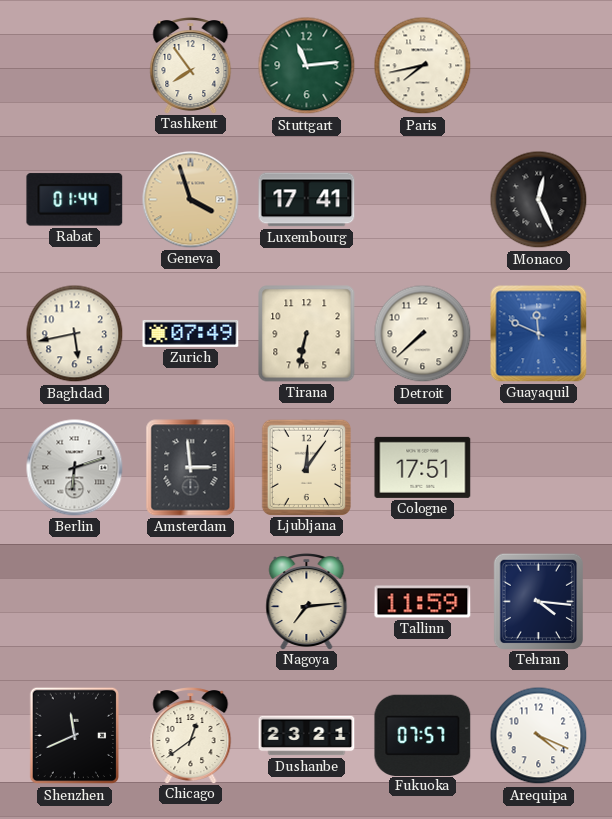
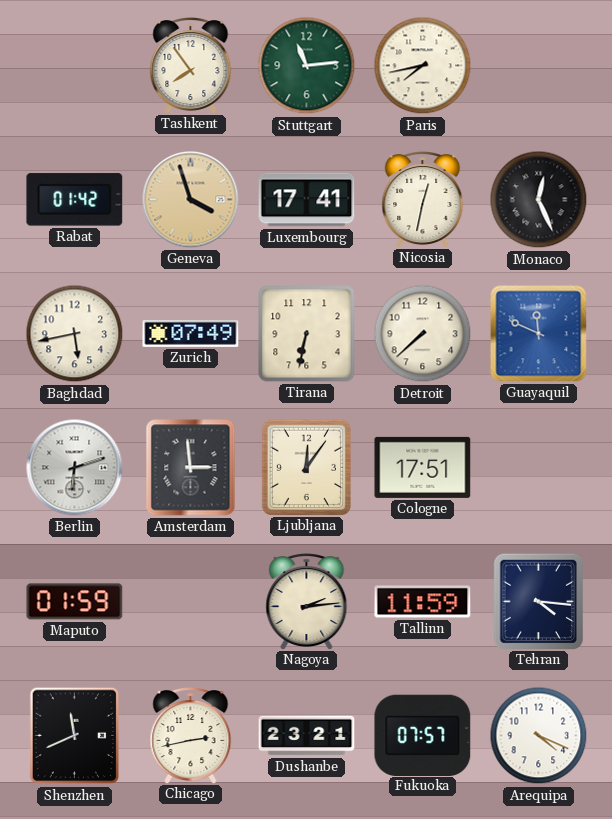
Rabat: 01:44 -> 01:42 (75, 200)
Nicosia: none -> 12:32 (423, 200)
Maputo: none -> 01:59 (75, 602)
Nagoya: 7:14 -> 2:14 (307, 602)
Chicago: 12:39 -> 2:43 (191, 736)
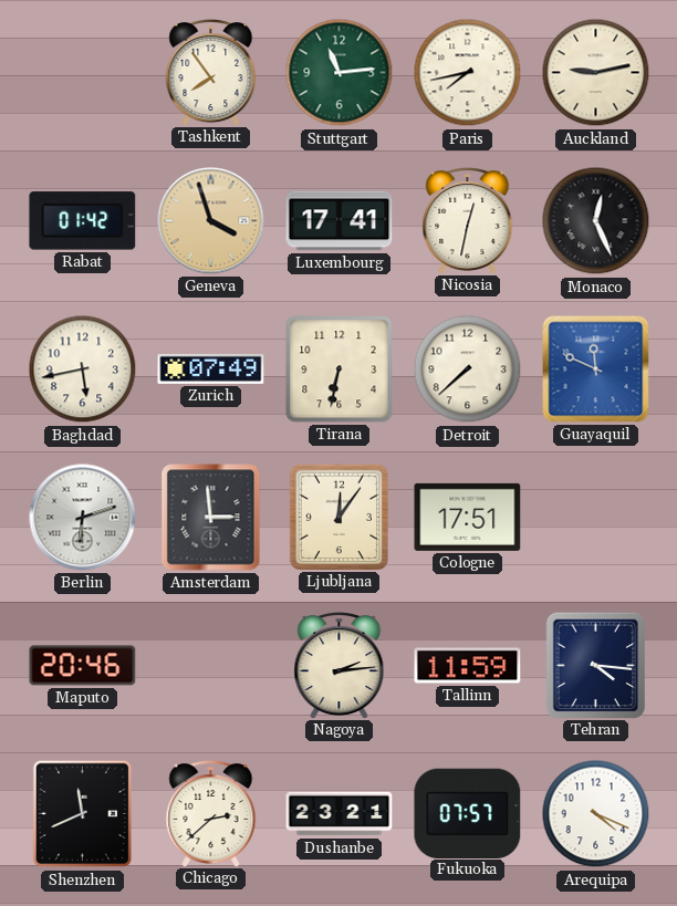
Auckland: none -> 9:13 (596, 73)
Maputo: 01:59 -> 20:46 (83, 666)
Chicago: 2:43 -> 2:38 (211, 814)
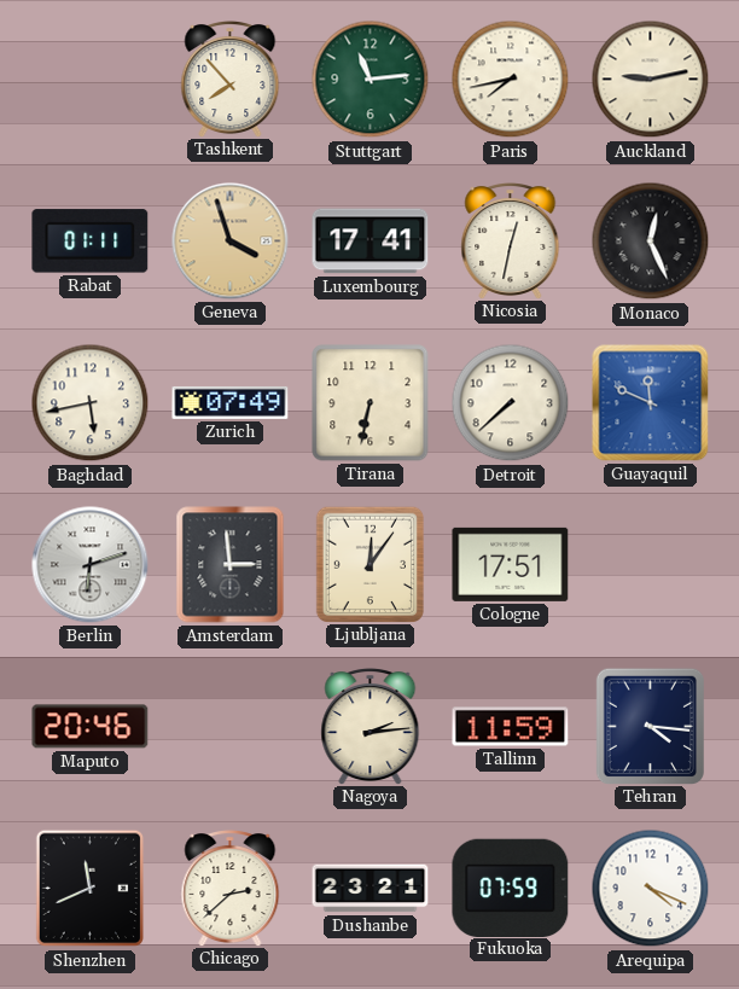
Tashkent: 7:54 -> 7:53 (231, 80)
Rabat: 01:42 -> 01:11 (91, 242)
Fukuoka: 07:57 -> 07:59 (511, 888)
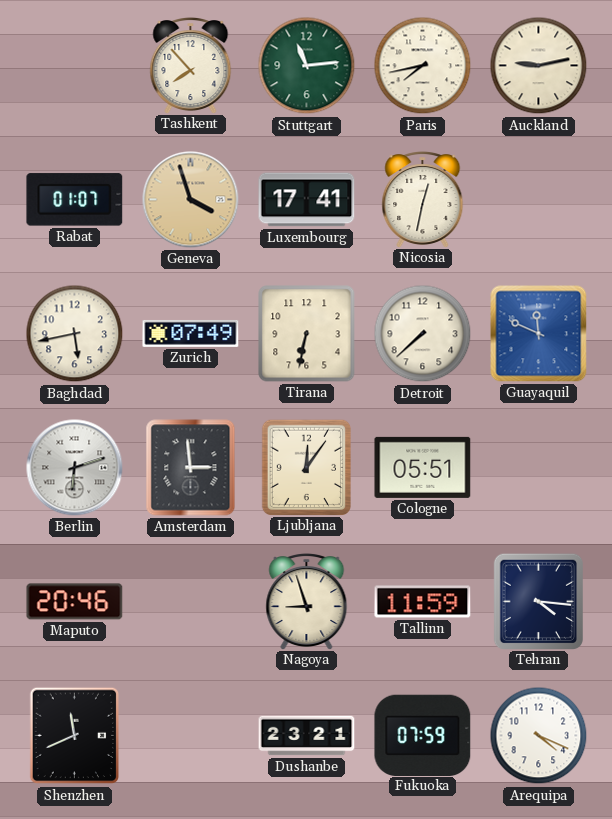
Rabat: 01:11 -> 01:07 (75, 200)
Monaco: 12:26 -> none (651, 242)
Cologne: 17:51 -> 05:51 (423, 467)
Nagoya: 2:14 -> 8:57 (307, 602)
Chicago: 2:38 -> none (231, 889)
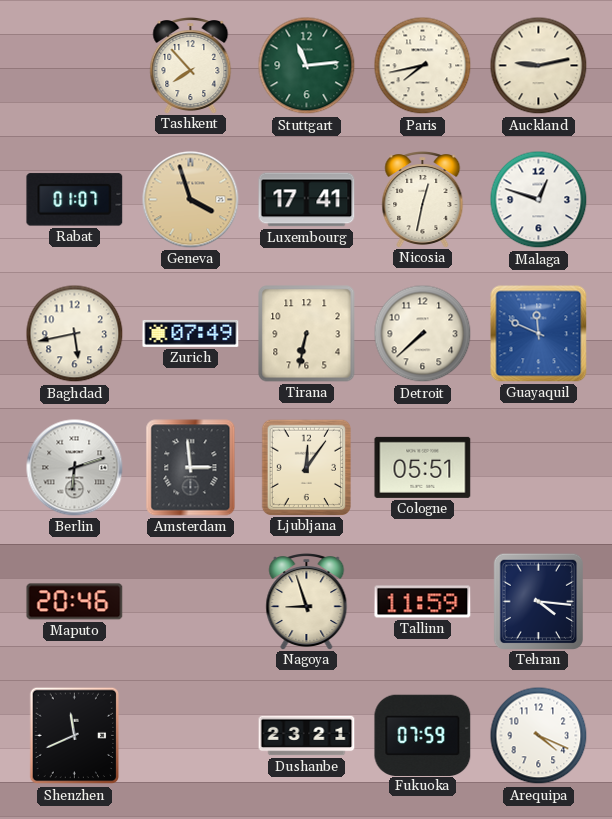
Malaga: none -> 12:48 (539, 200)
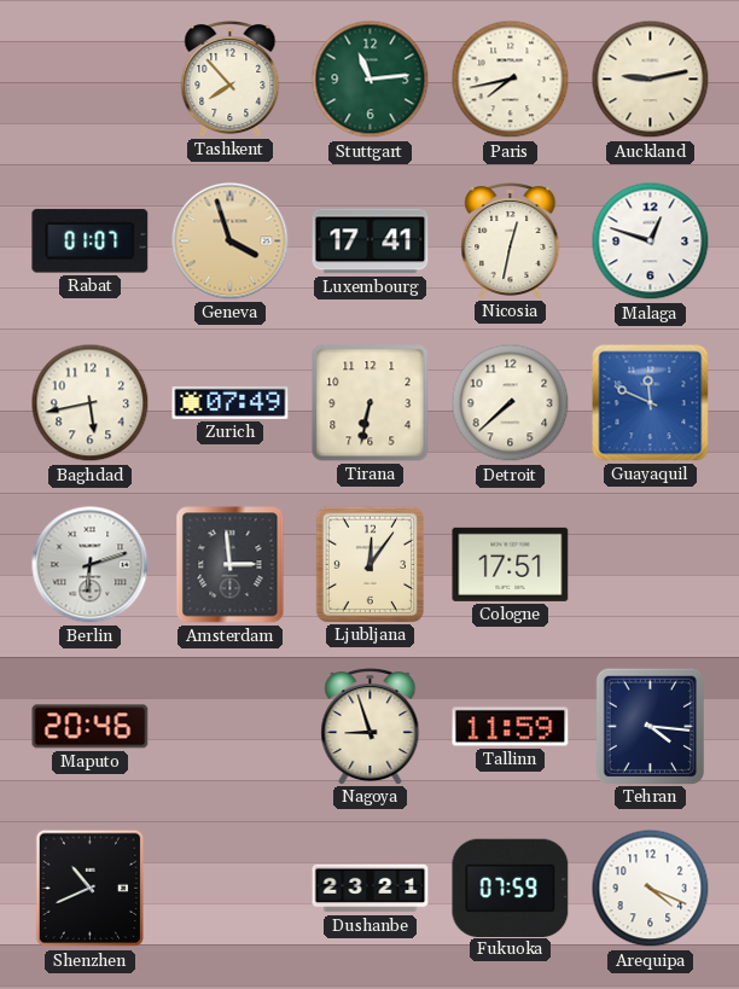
Cologne: 05:51 -> 17:51 (511, 564)
Shenzhen: 11:41 -> 10:41 (91, 889)
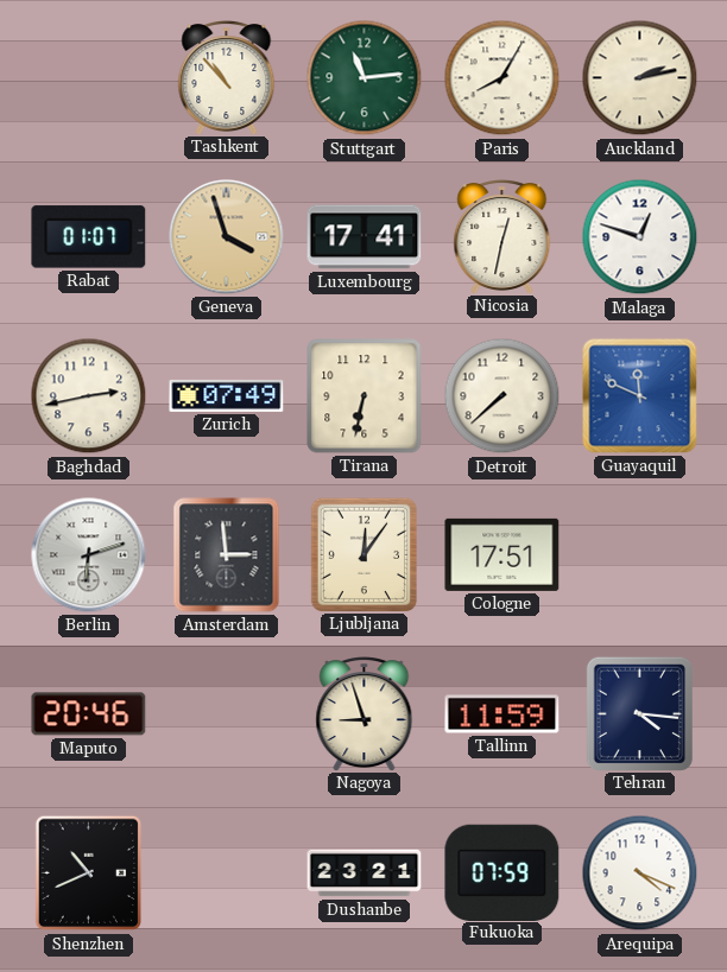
Tashkent: 7:53 -> 10:53 (227, 78)
Paris: 7:43 -> 8:05 (502, 78)
Auckland: 9:13 -> 2:13 (640, 78)
Baghdad: 5:43 -> 2:43 (89, 396)
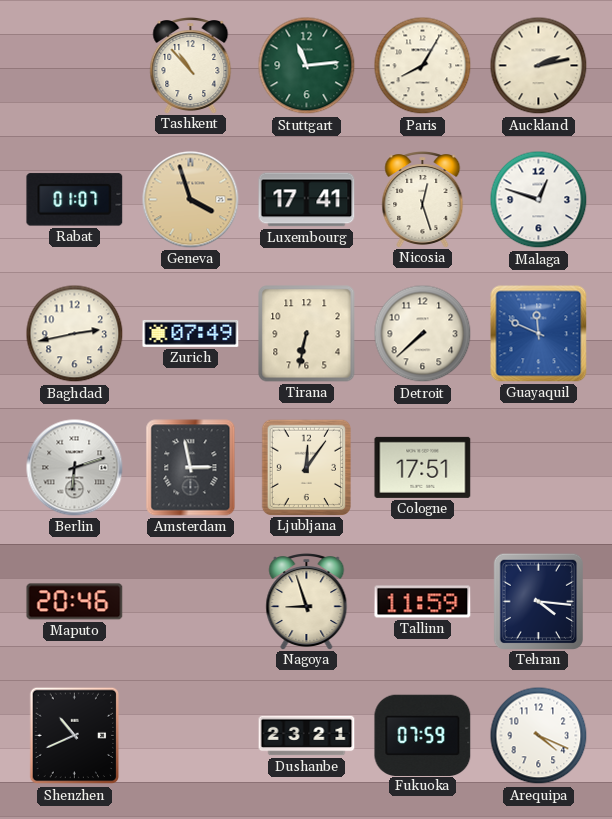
Nicosia: 12:32 -> 12:27 (423, 200)
Amsterdam: 2:59 -> 2:58 (191, 468)
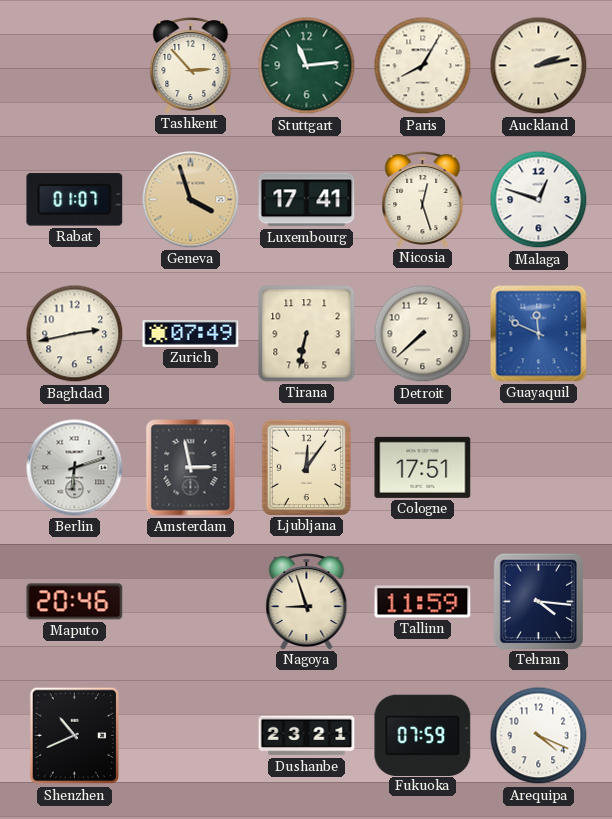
Tashkent: 10:53 -> 2:53 (191, 66)
